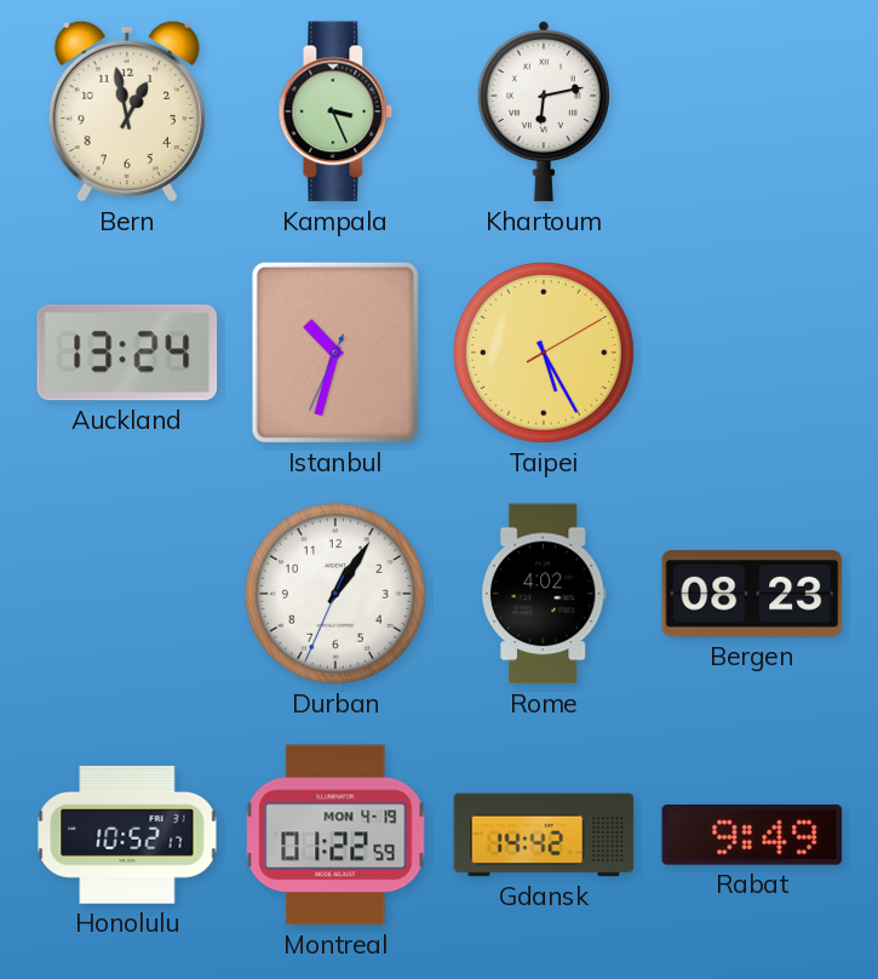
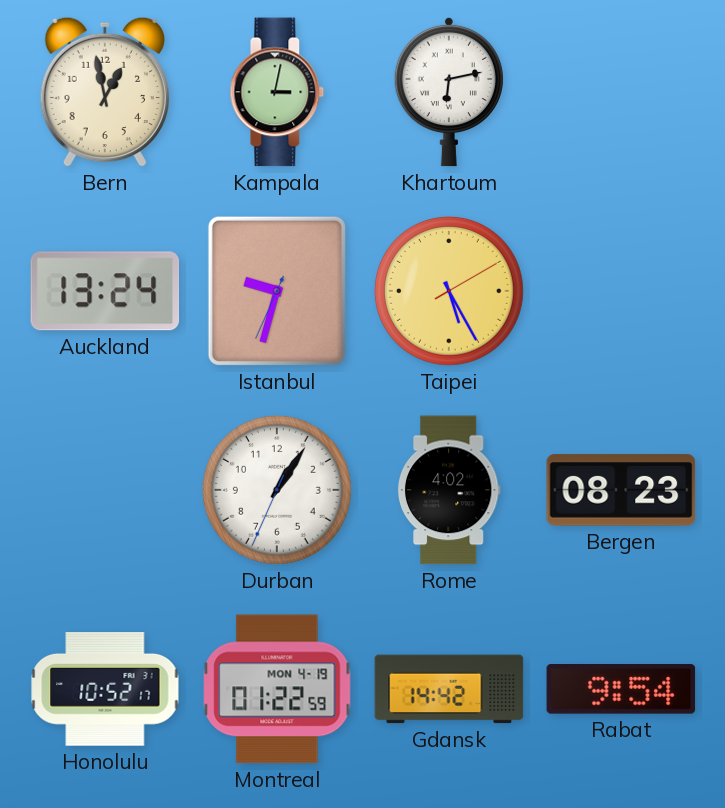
Kampala: 3:26 -> 3:02 (277, 92)
Istanbul: 10:32 -> 9:32 (277, 291)
Rabat: 9:49 -> 9:54 (621, 690)
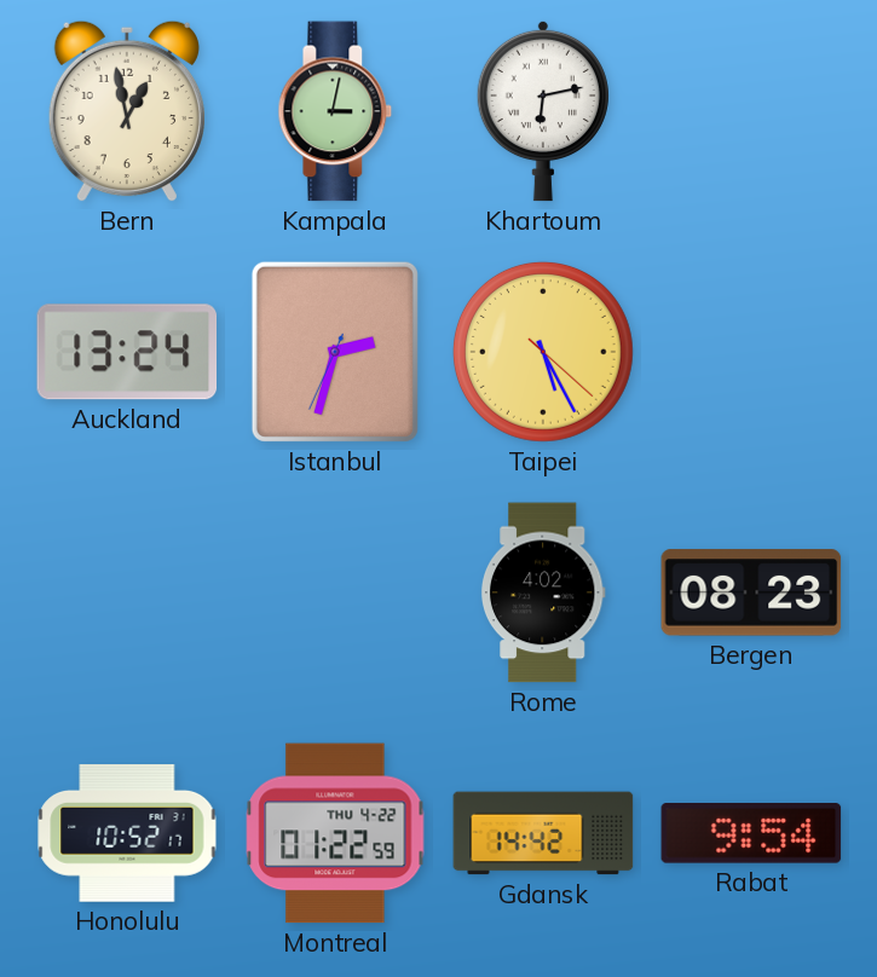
Istanbul: 9:32 -> 2:32 (335, 352)
Taipei: 5:25:10 -> 5:25:22 (543, 352)
Durban: 1:05 -> none (277, 490)
Montreal date: MON 4-19 -> THU 4-22 (335, 833)
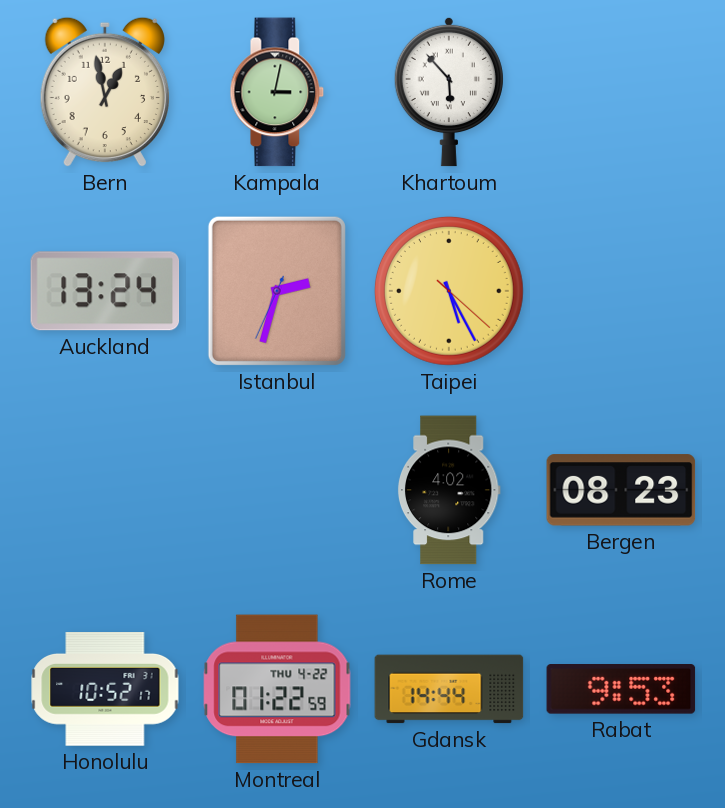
Khartoum: 6:13 -> 5:53 (449, 92)
Gdansk: 14:42 -> 14:44 (449, 689)
Rabat: 9:54 -> 9:53 (621, 690)
